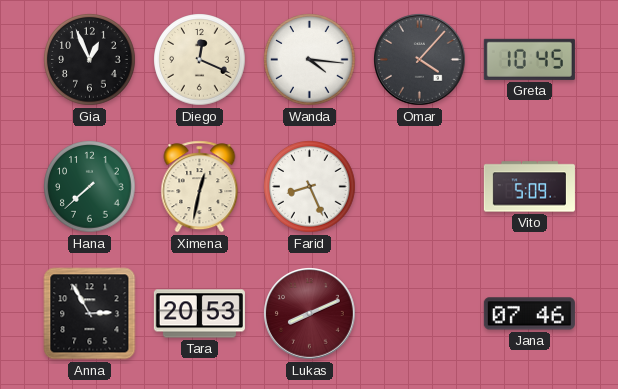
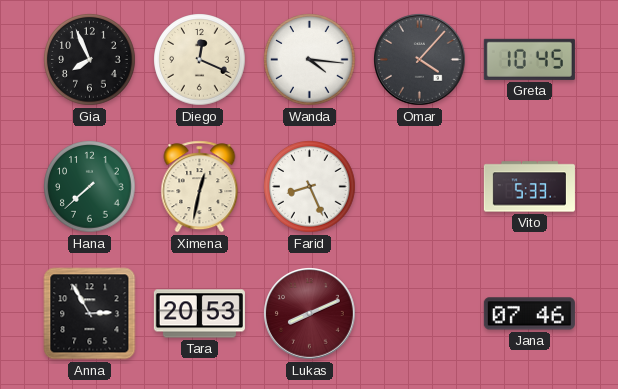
Gia: 12:56 -> 7:56 (90, 60)
Vito: 5:09 -> 5:33 (529, 187)
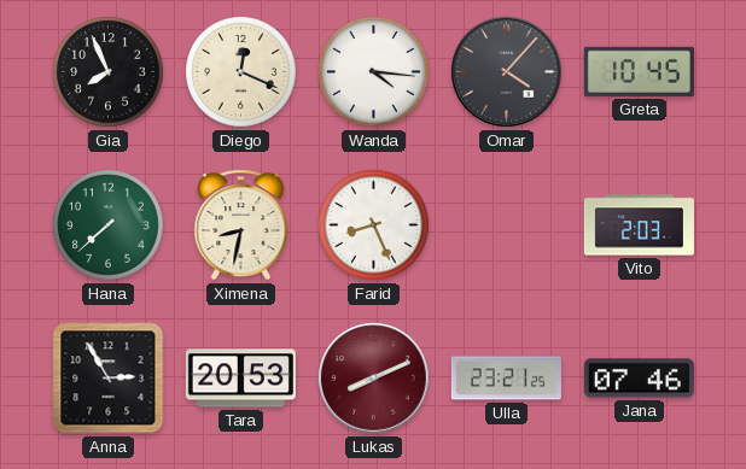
Ximena: 12:32 -> 8:32 (241, 225)
Vito: 5:33 -> 2:03 (639, 225)
Ulla: none -> 23:21 (506, 379)
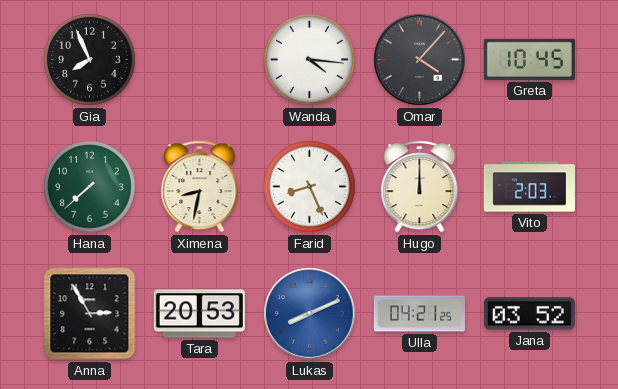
Diego: 12:19 -> none (241, 72)
Hugo: none -> 12:00 (420, 187)
Lukas dial: burgundy -> blue (310, 314)
Ulla: 23:21 -> 04:21 (419, 314)
Jana: 07:46 -> 03:52 (529, 314)
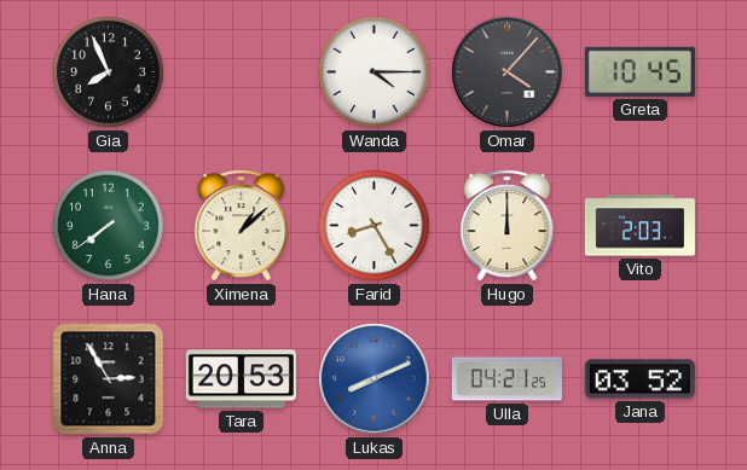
Wanda: 4:16 -> 4:15 (375, 72)
Hana: 7:38 -> 7:39 (109, 226)
Ximena: 8:32 -> 1:08 (242, 226)
Farid: 8:26 -> 8:25 (375, 226)
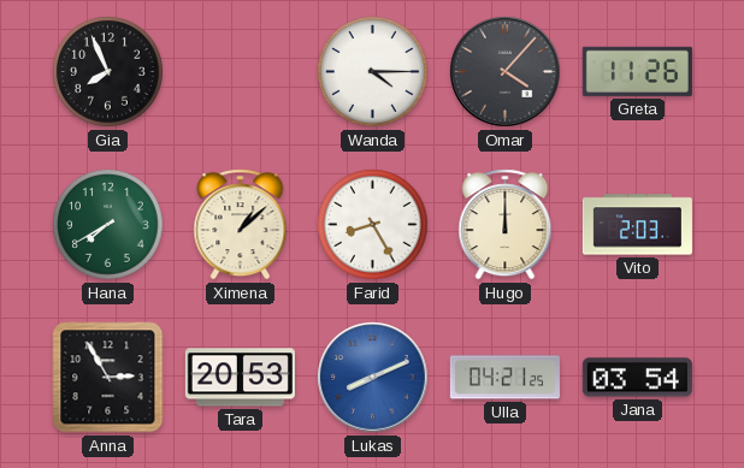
Greta: 10:45 -> 11:26 (637, 71)
Hana: 7:39 -> 7:40 (108, 225)
Jana: 03:52 -> 03:54 (637, 378)
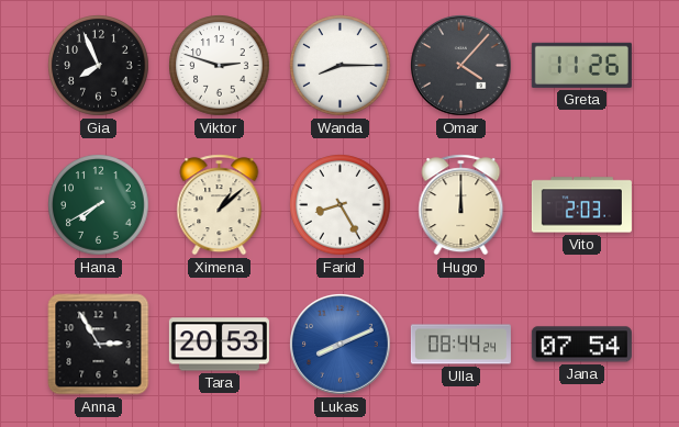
Viktor: none -> 2:48 (220, 66)
Wanda: 4:15 -> 8:15 (341, 66)
Ulla: 04:21 -> 08:44 (460, 345)
Jana: 03:54 -> 07:54 (581, 345)
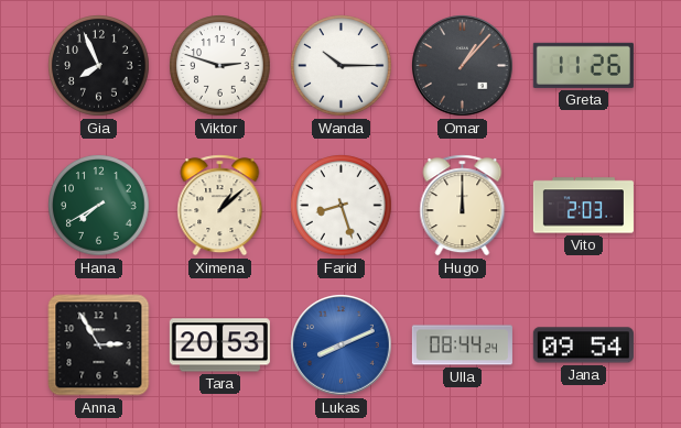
Wanda: 8:15 -> 10:15 (342, 66)
Omar: 4:07 -> 1:07 (463, 66)
Farid: 8:25 -> 8:27 (342, 206)
Jana: 07:54 -> 09:54 (583, 345)
